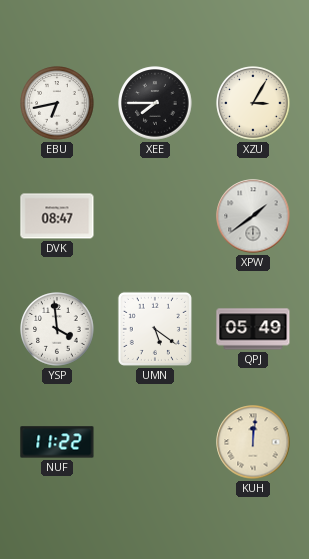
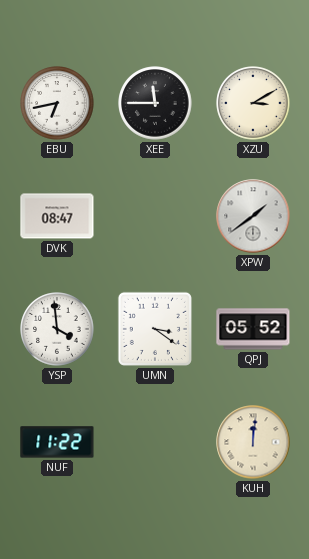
XEE: 7:45 -> 11:45 (155, 103)
XZU: 3:05 -> 3:10 (253, 103)
UMN: 5:21 -> 3:21 (155, 329)
QPJ: 05:49 -> 05:52 (253, 329)
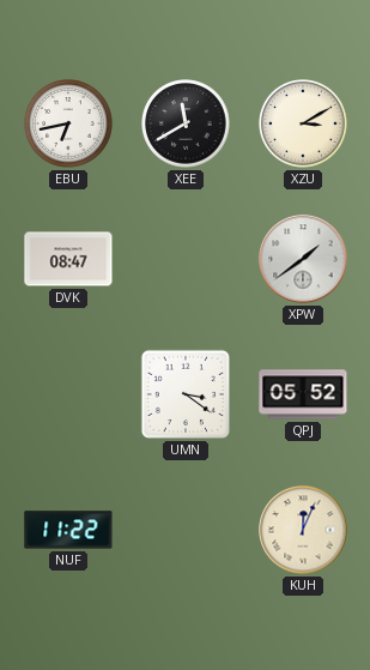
XEE: 11:45 -> 11:40 (186, 123)
YSP: 3:59 -> none (57, 329)
KUH: 12:01 -> 12:04 (303, 530)
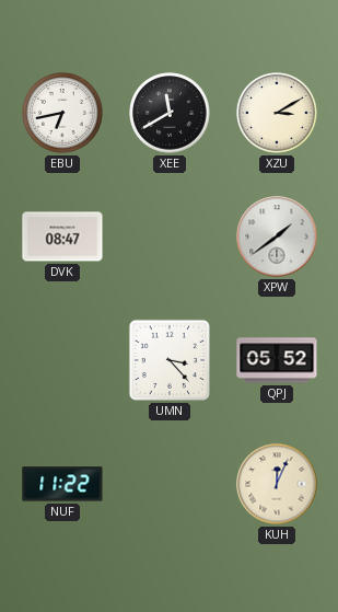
UMN: 3:21 -> 3:23 (170, 360)
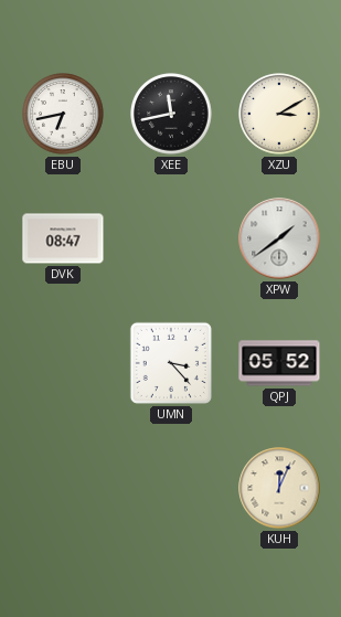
XEE: 11:40 -> 11:43 (171, 114)
NUF: 11:22 -> none (62, 484)
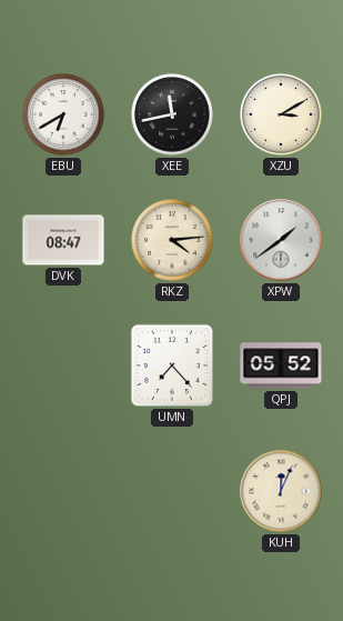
EBU: 6:43 -> 6:40 (63, 114)
RKZ: none -> 4:14 (172, 240)
UMN: 3:23 -> 7:23 (172, 365)
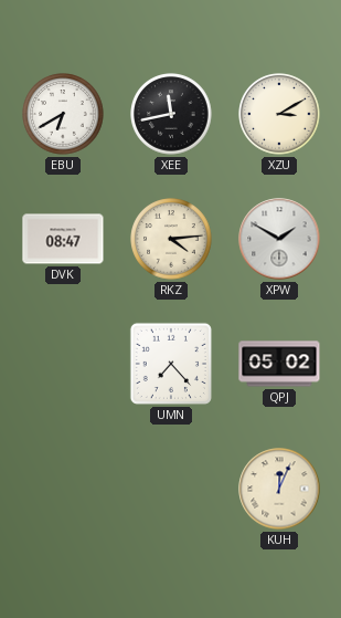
XPW: 1:39 -> 1:50 (279, 239)
QPJ: 05:52 -> 05:02 (279, 364)
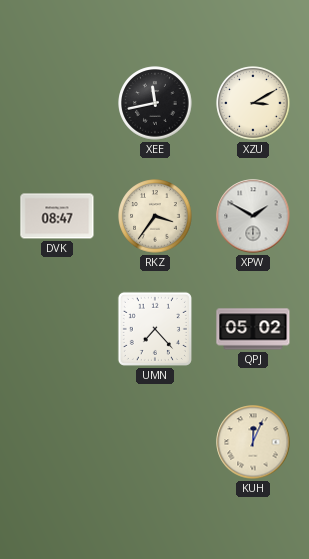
EBU: 6:40 -> none (63, 114)
RKZ: 4:14 -> 3:36 (155, 216)
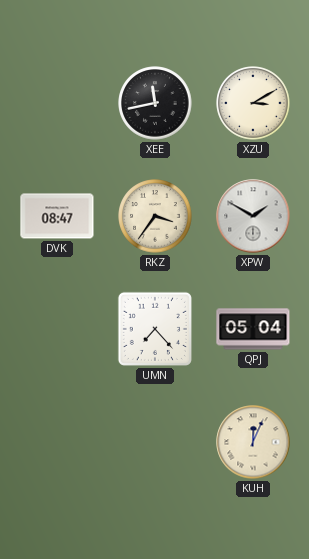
QPJ: 05:02 -> 05:04 (253, 329)
